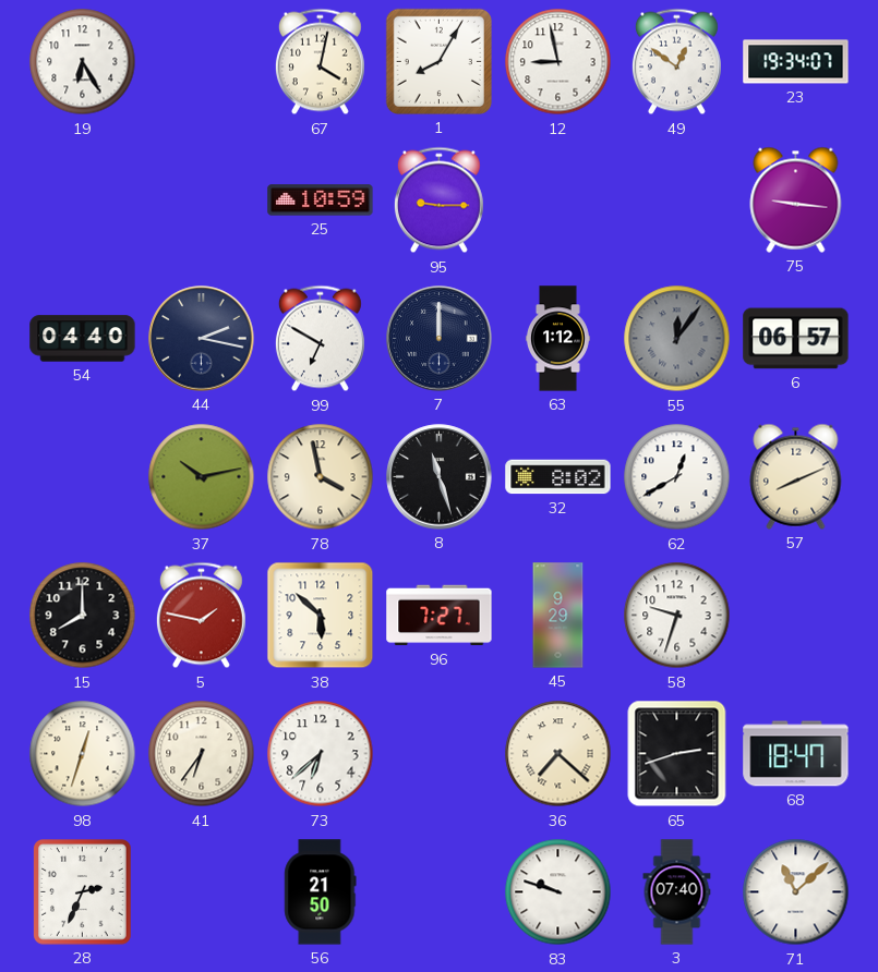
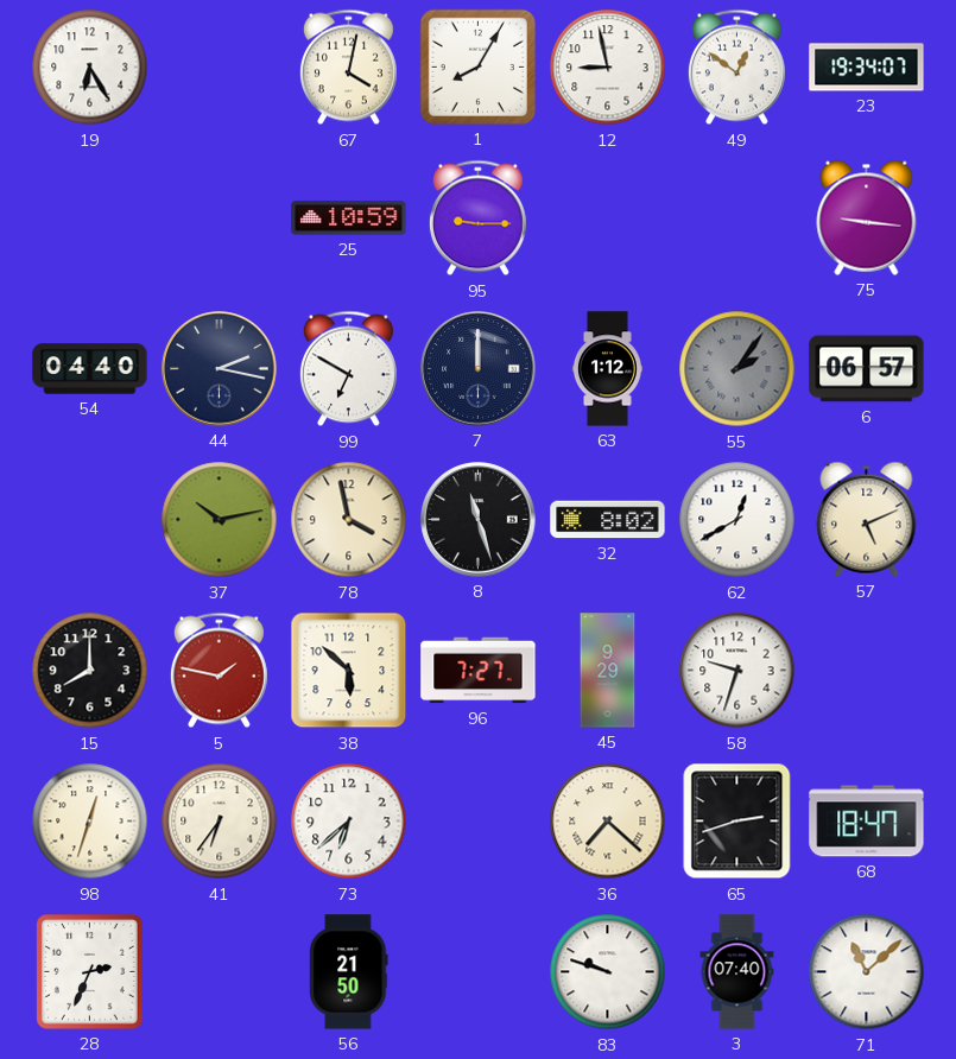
55: 12:06 -> 2:06 (737, 369)
57: 8:11 -> 5:11 (867, 519)
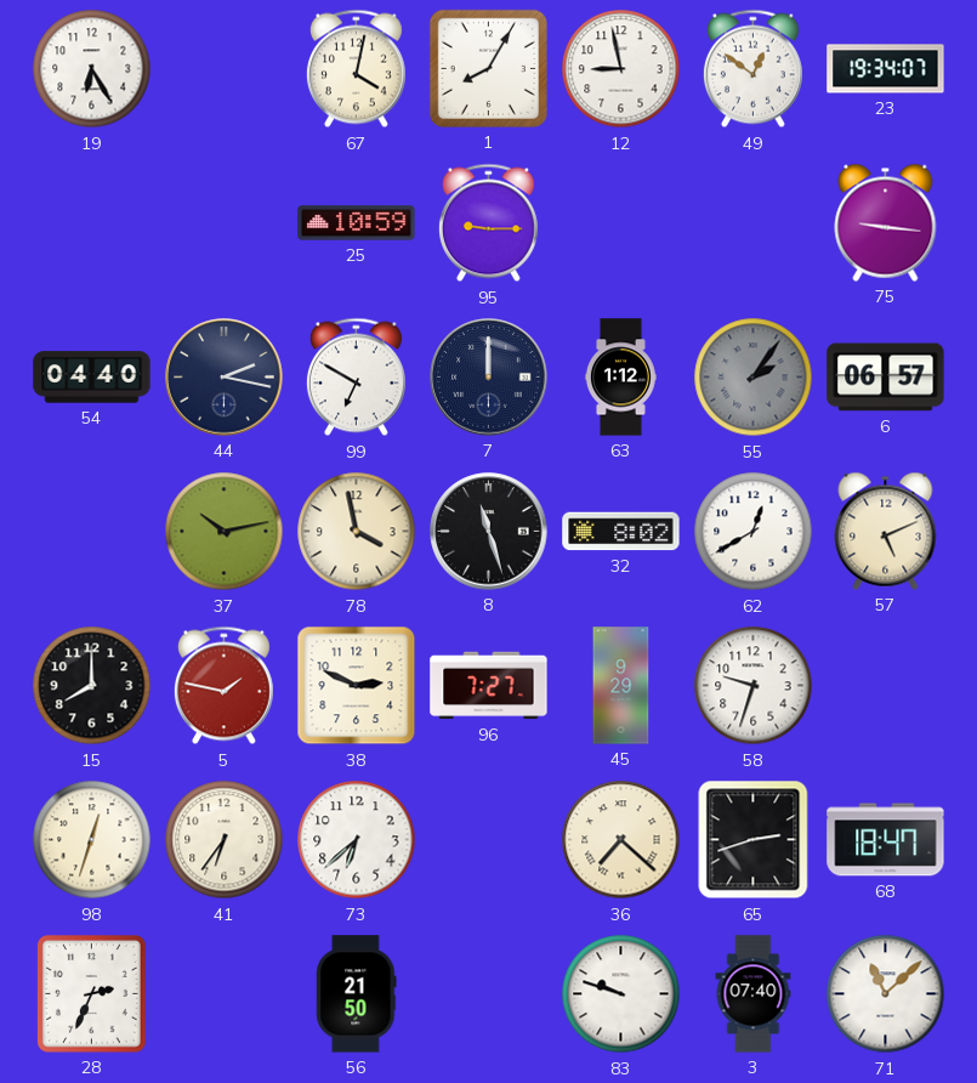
38: 5:52 -> 2:49 (357, 686)
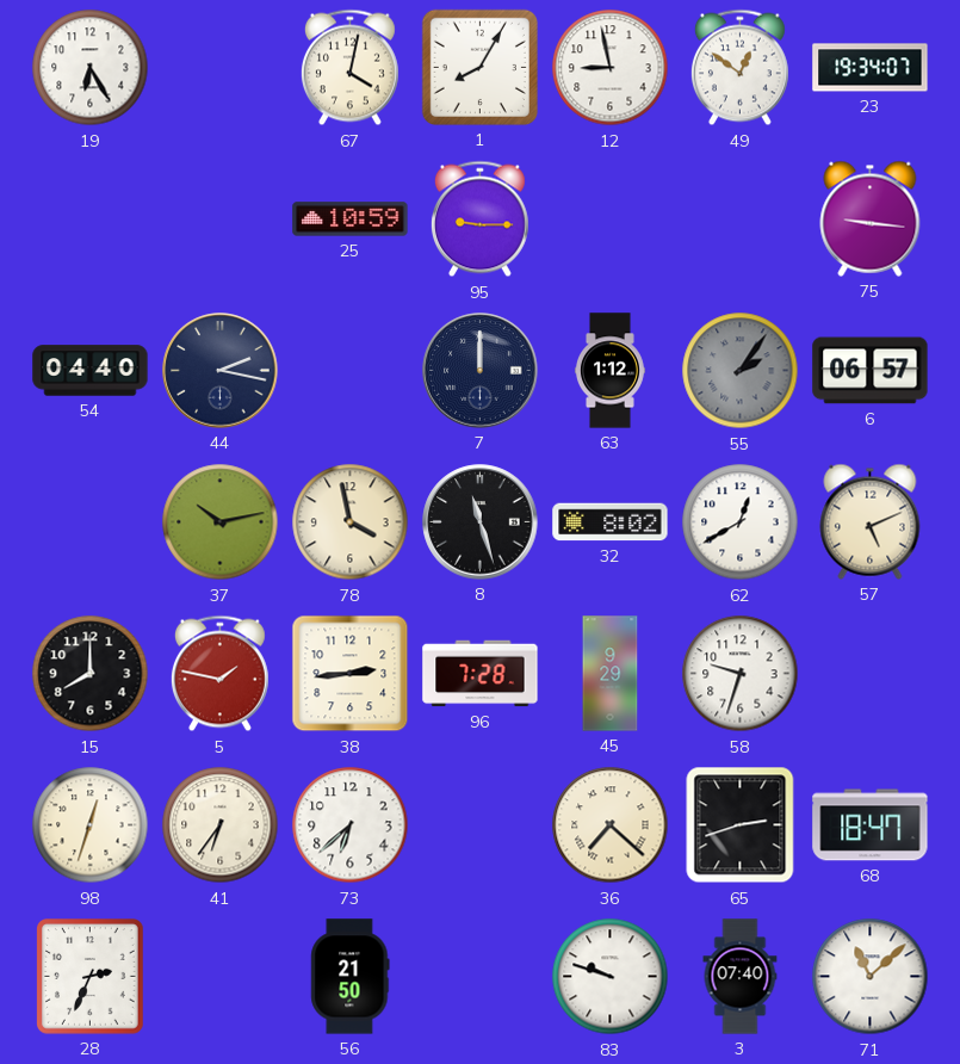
99: 6:50 -> none (356, 378)
38: 2:49 -> 2:44 (351, 674)
96: 7:27 -> 7:28 (481, 674)
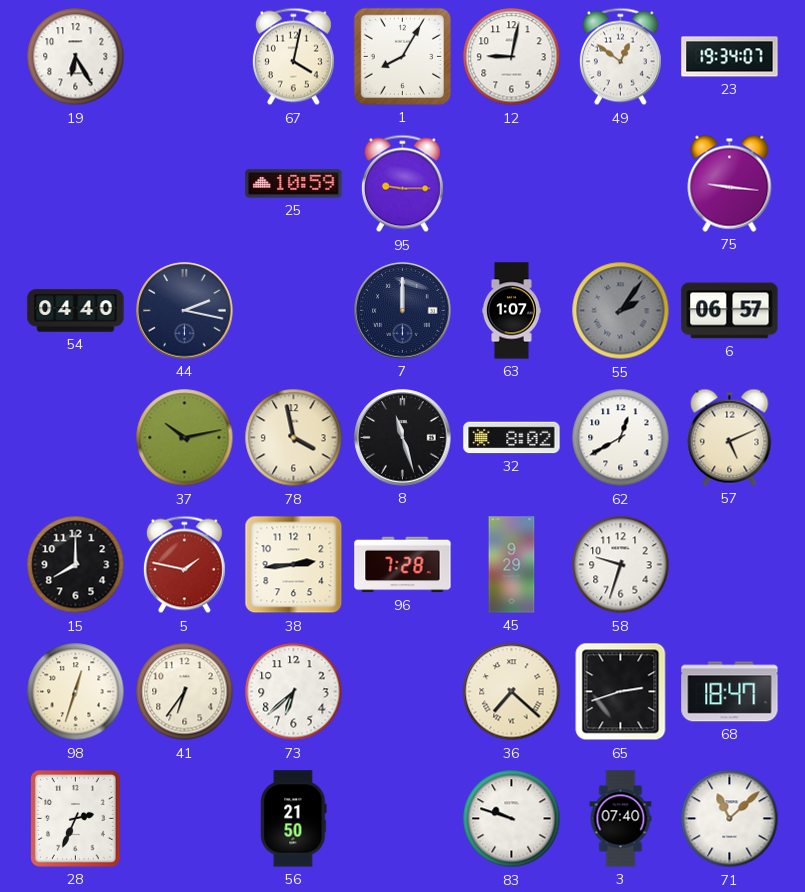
12: 8:58 -> 9:02 (512, 57)
63: 1:12 -> 1:07 (512, 311)
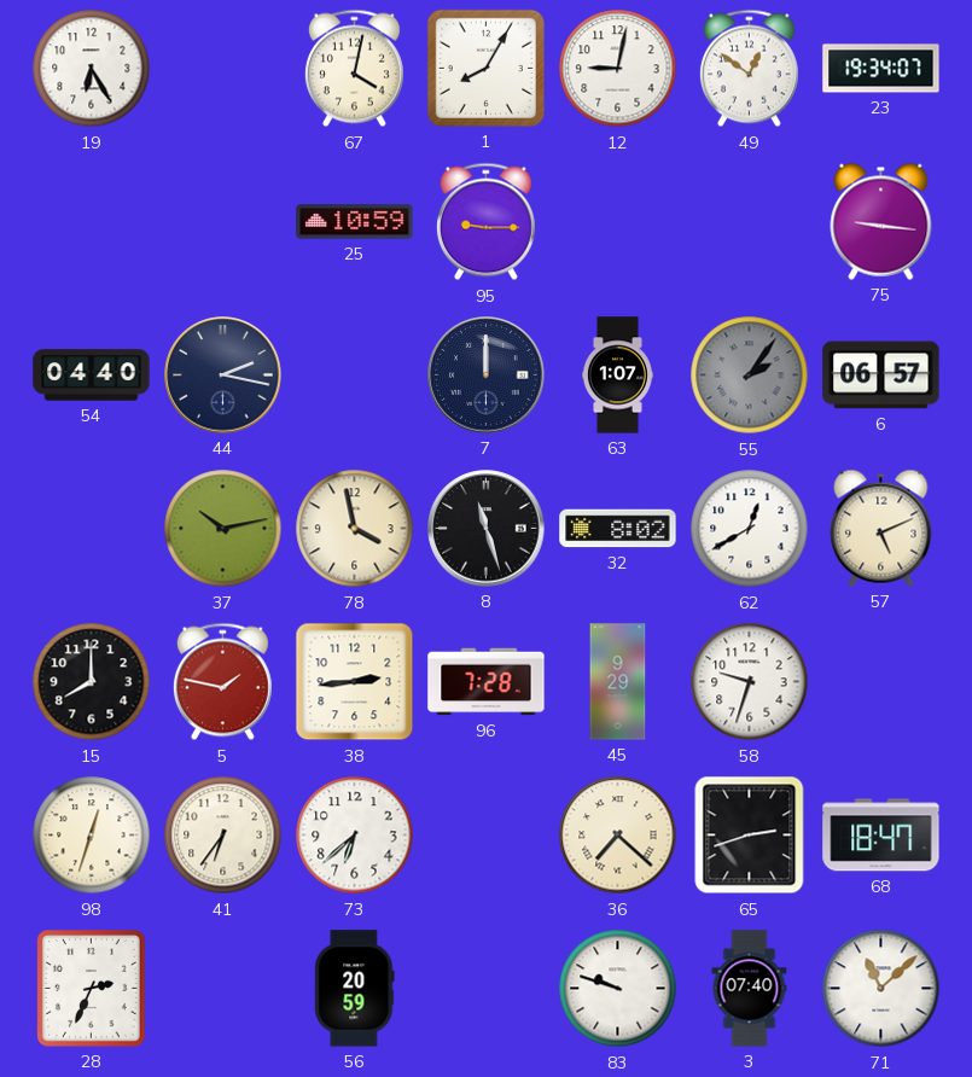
56: 21:50 -> 20:59 (355, 989)
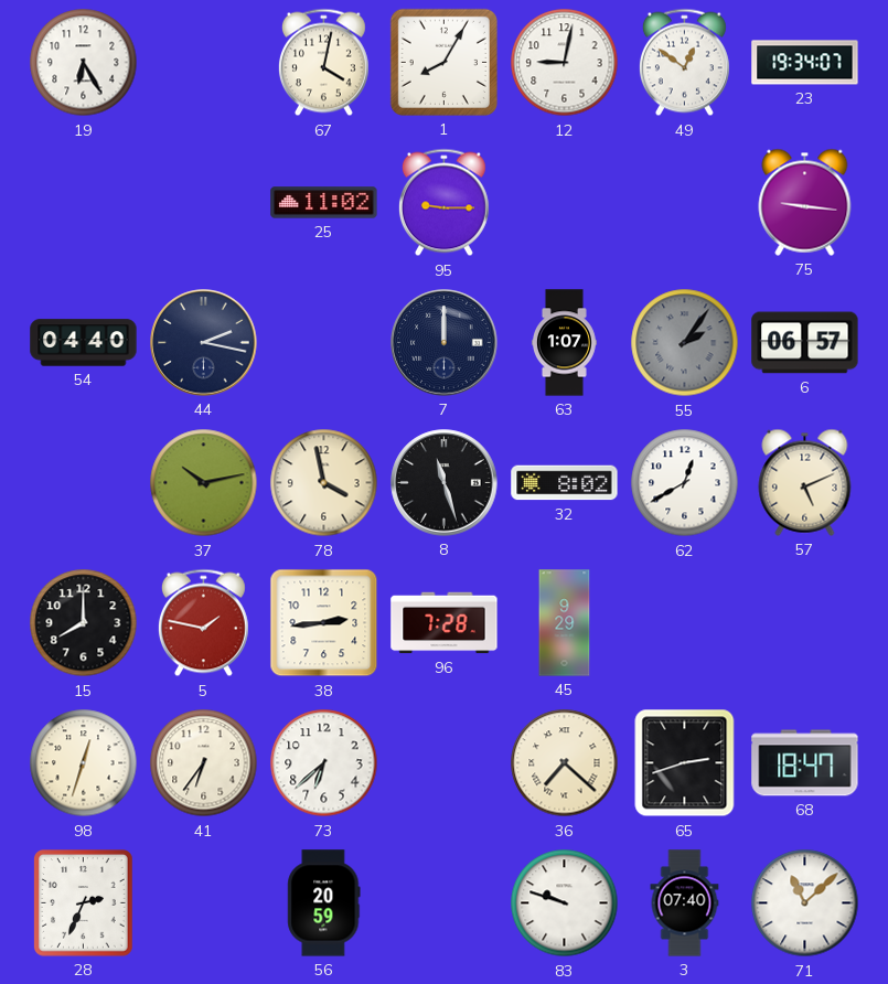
25: 10:59 -> 11:02 (324, 203)
58: 9:33 -> none (750, 682)
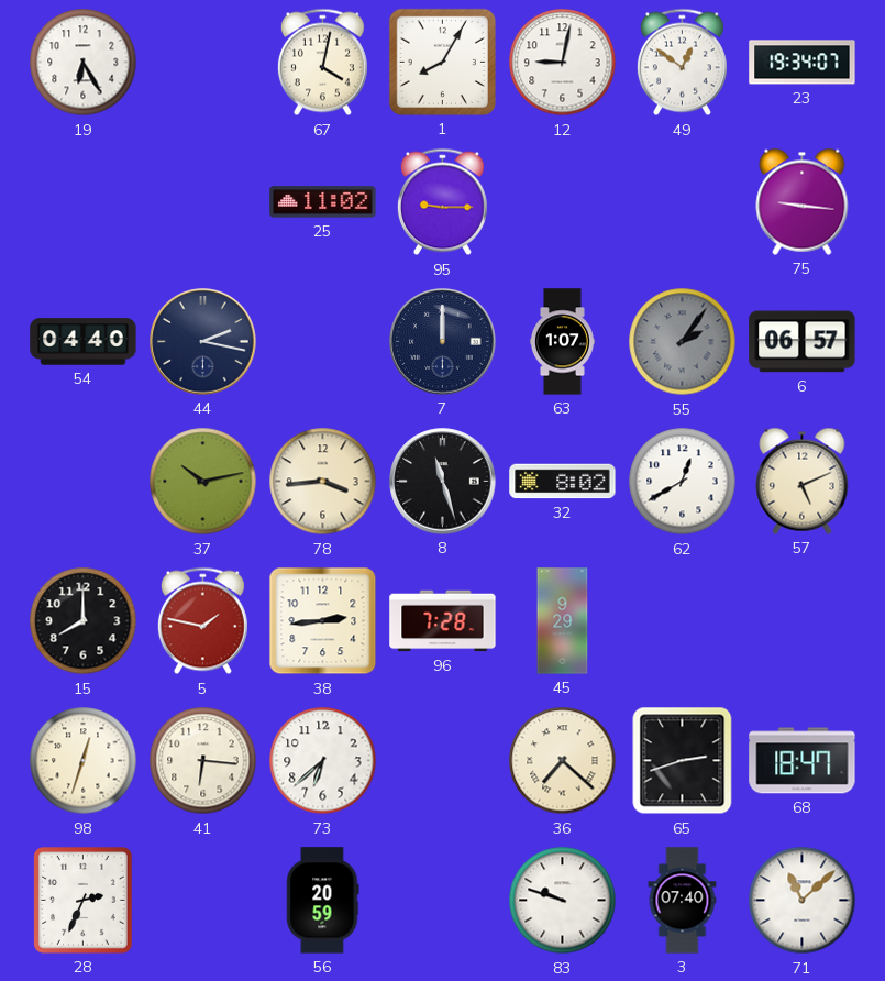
78: 3:58 -> 3:44 (323, 482)
41: 6:36 -> 6:16 (203, 761)
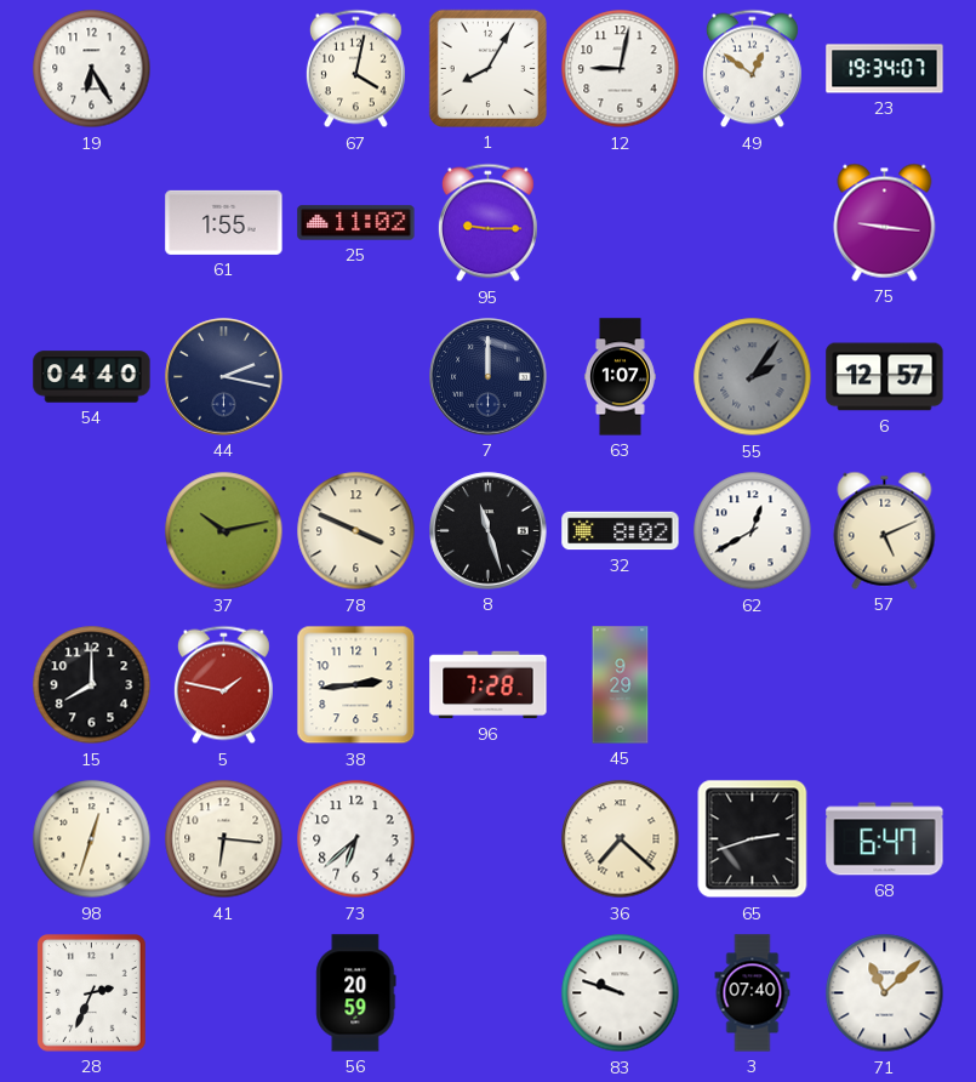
61: none -> 1:55 (224, 222)
6: 06:57 -> 12:57 (885, 377)
78: 3:44 -> 3:49 (356, 531)
68: 18:47 -> 6:47 (885, 839)
